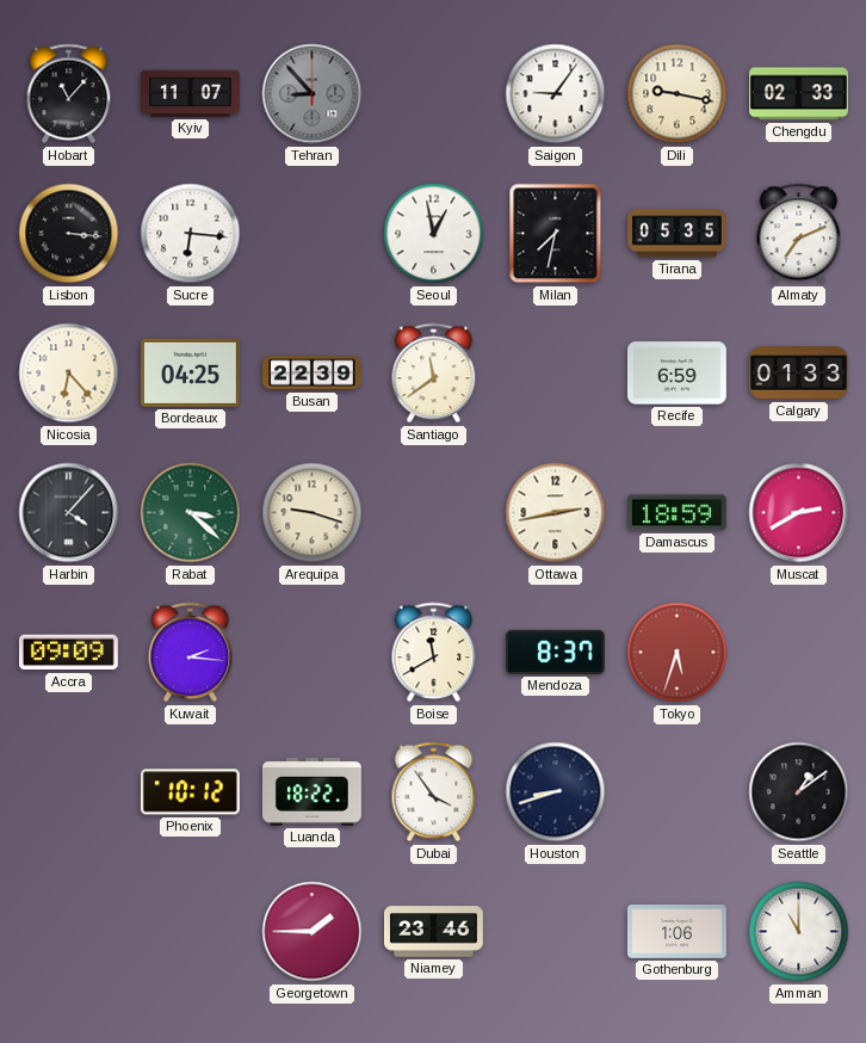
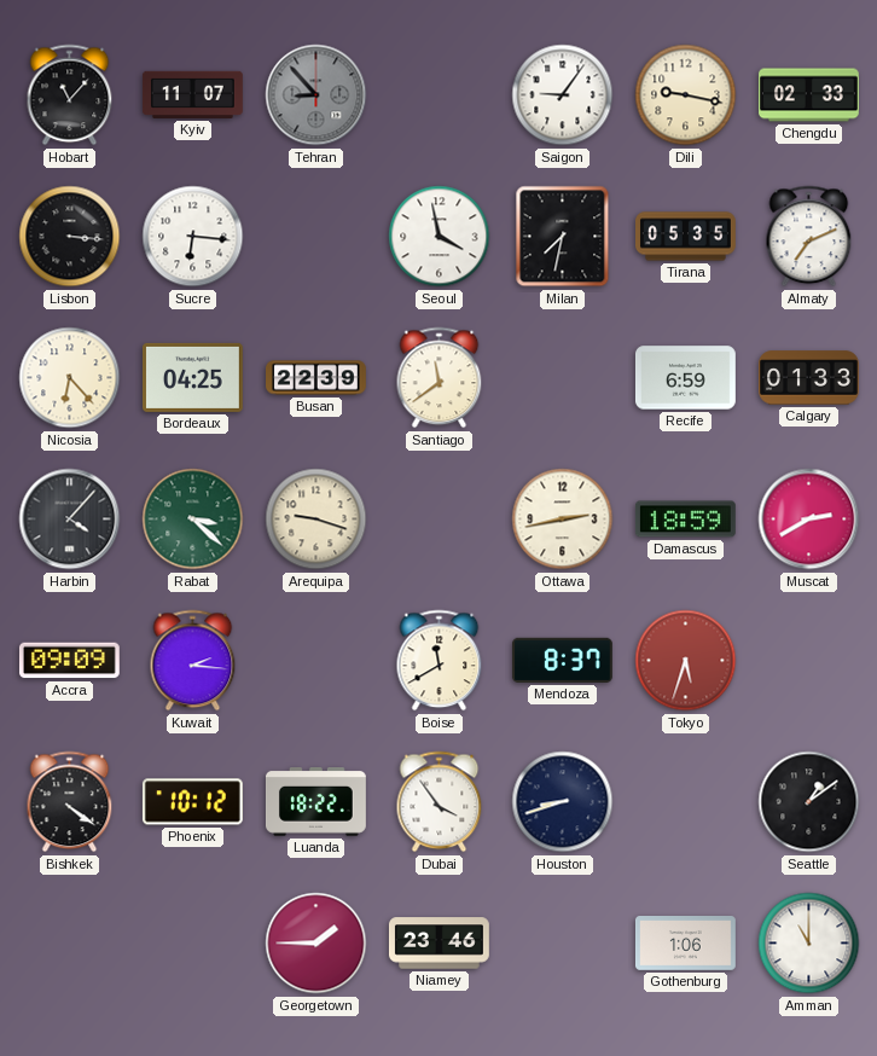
Seoul: 12:58 -> 3:58 (440, 237)
Bishkek: none -> 4:21 (70, 802)
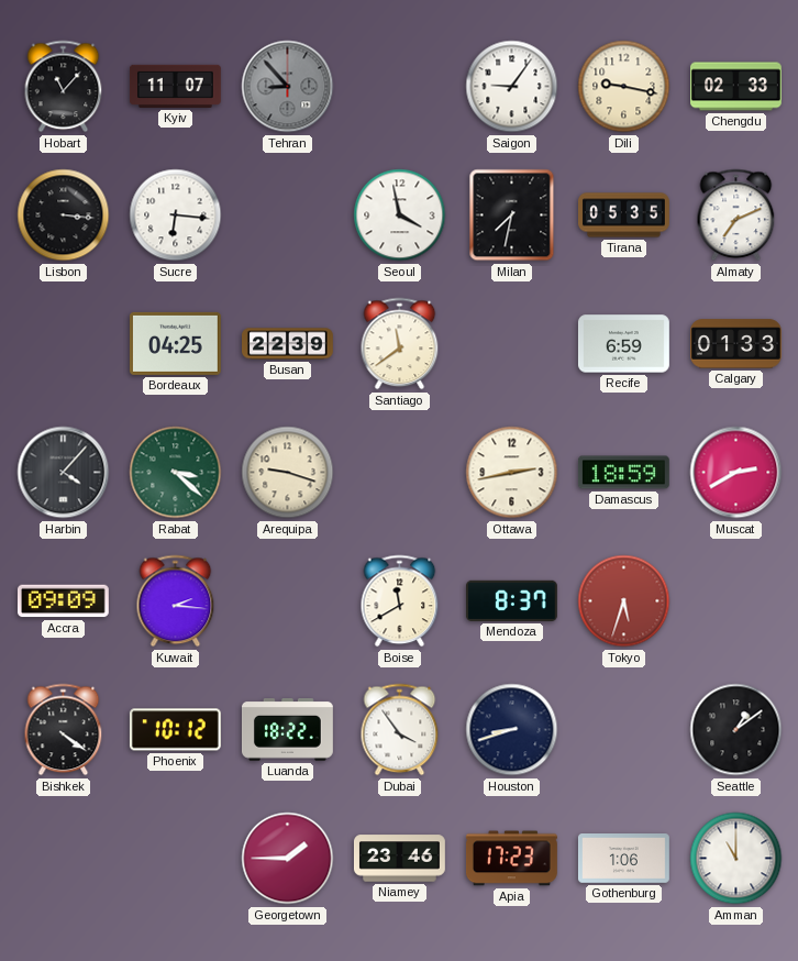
Nicosia: 6:23 -> none (70, 378)
Apia: none -> 17:23 (511, 859)
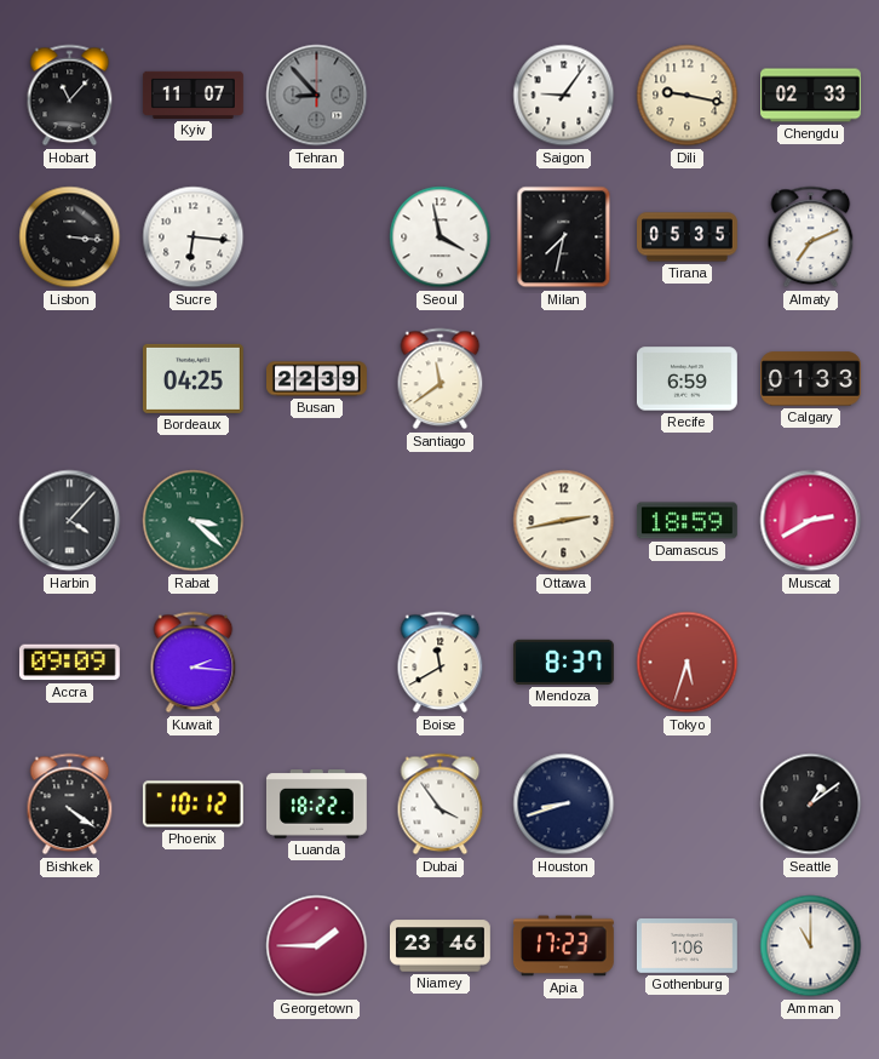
Arequipa: 9:18 -> none (288, 473)
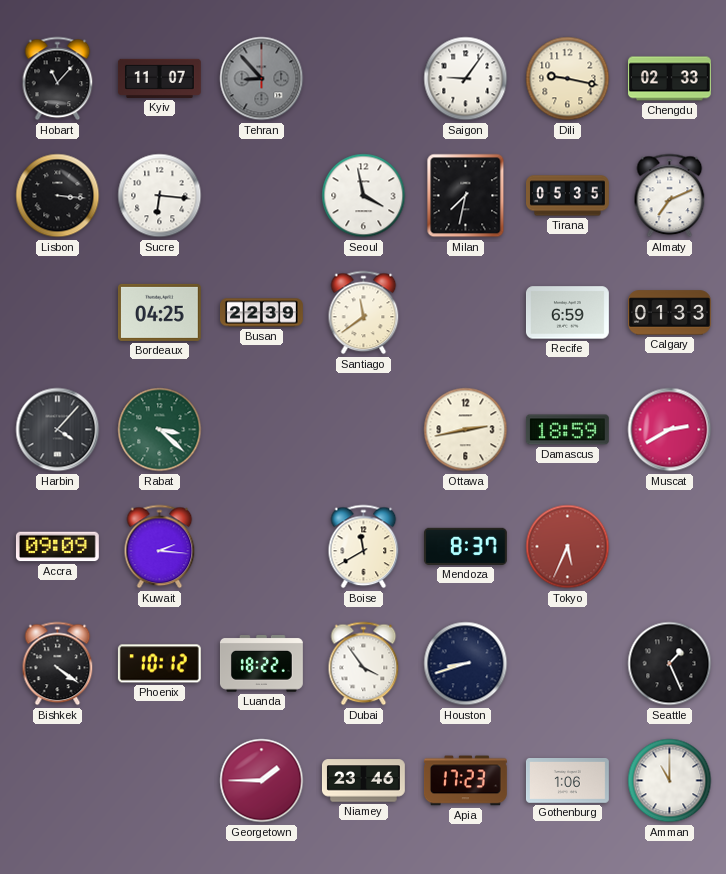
Tokyo: 5:33 -> 5:34 (568, 547)
Seattle: 1:09 -> 1:26 (670, 664)
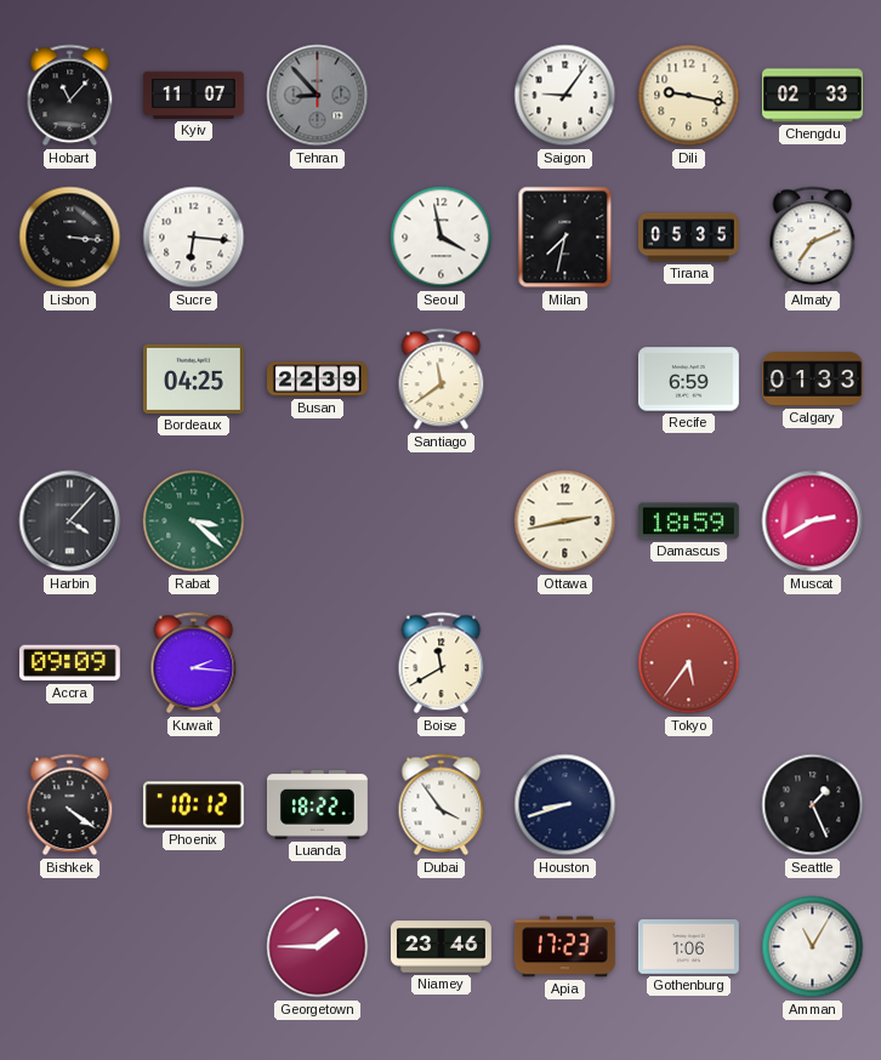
Mendoza: 8:37 -> none (465, 546)
Tokyo: 5:34 -> 5:36 (689, 663)
Amman: 11:00 -> 11:05 (813, 947)
